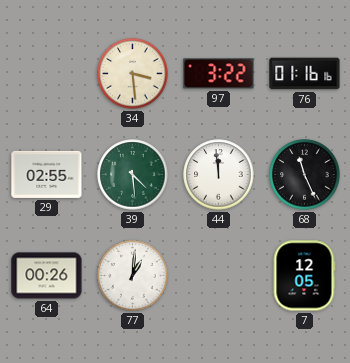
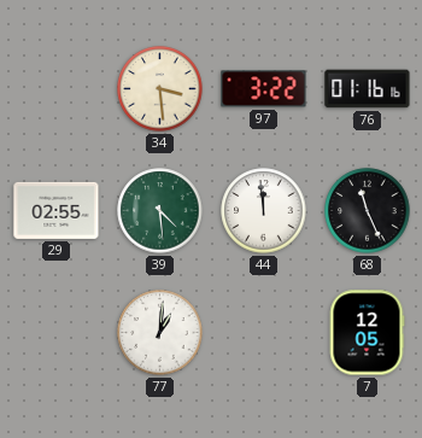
64: 00:26 -> none (47, 276)
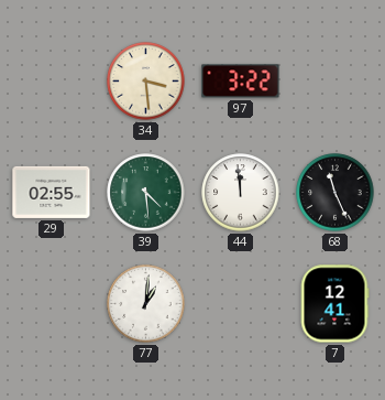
76: 01:16 -> none (368, 89)
7: 12:05 -> 12:41 (334, 304)
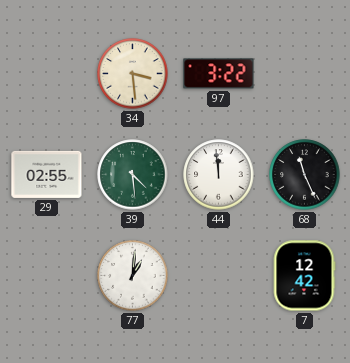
7: 12:41 -> 12:42 (304, 276)
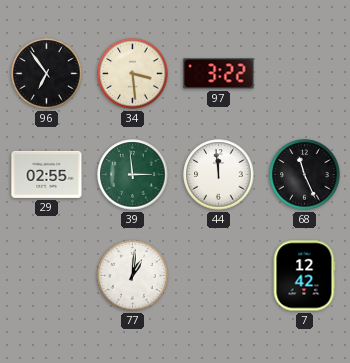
96: none -> 6:54 (47, 74)
39: 4:29 -> 2:59 (133, 175)
